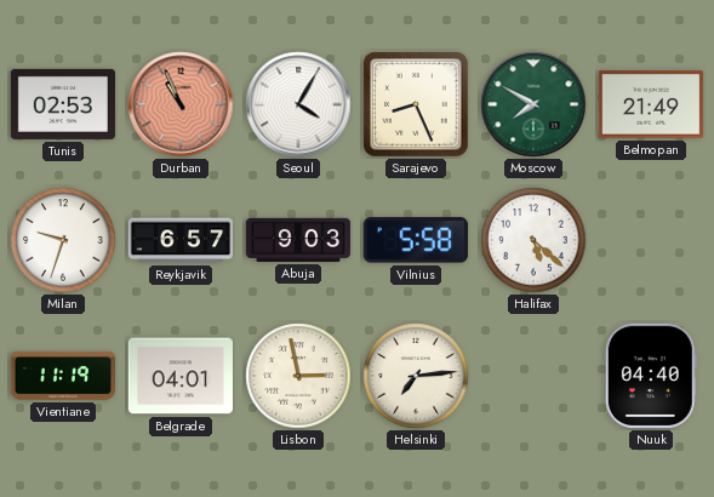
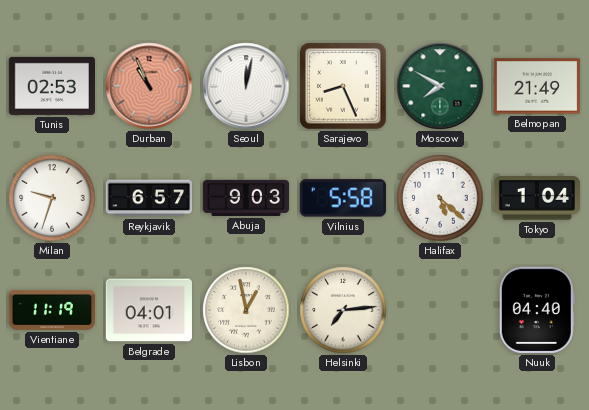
Seoul: 4:05 -> 12:02 (246, 86)
Tokyo: none -> 1:04 (537, 198)
Lisbon: 2:58 -> 12:58 (246, 310)
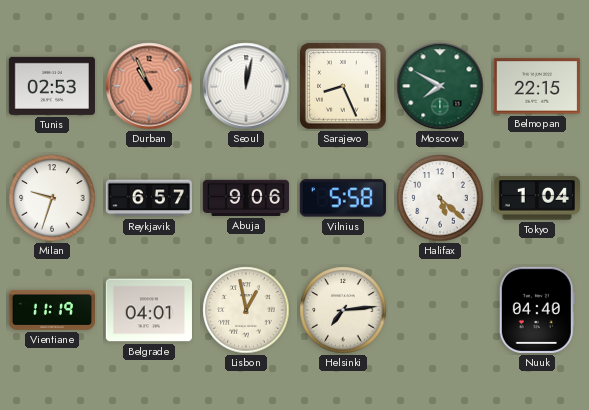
Belmopan: 21:49 -> 22:15 (537, 86)
Abuja: 9:03 -> 9:06 (245, 198)
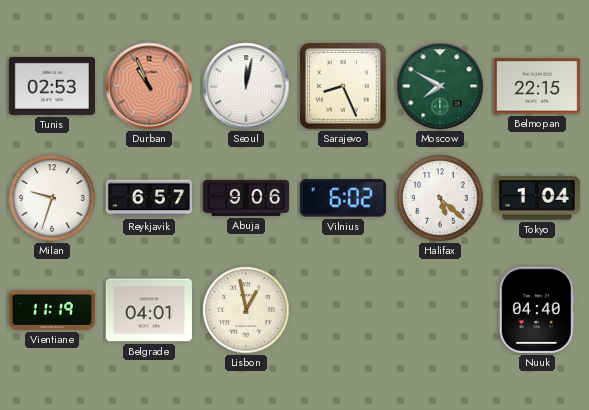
Vilnius: 5:58 -> 6:02 (343, 198)
Helsinki: 7:14 -> none (343, 310)
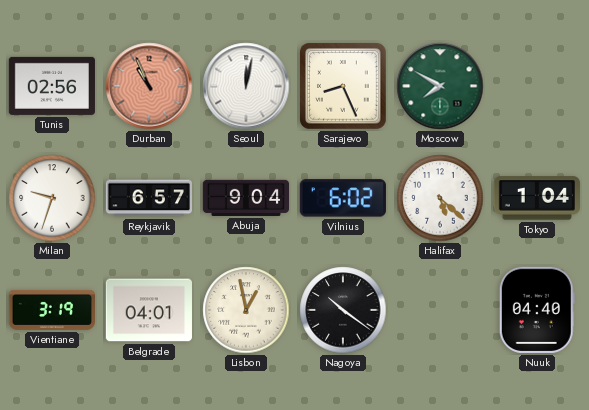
Tunis: 02:53 -> 02:56 (52, 86)
Belmopan: 22:15 -> none (537, 86)
Abuja: 9:06 -> 9:04 (245, 198)
Vientiane: 11:19 -> 3:19 (51, 310)
Nagoya: none -> 10:21 (343, 310)
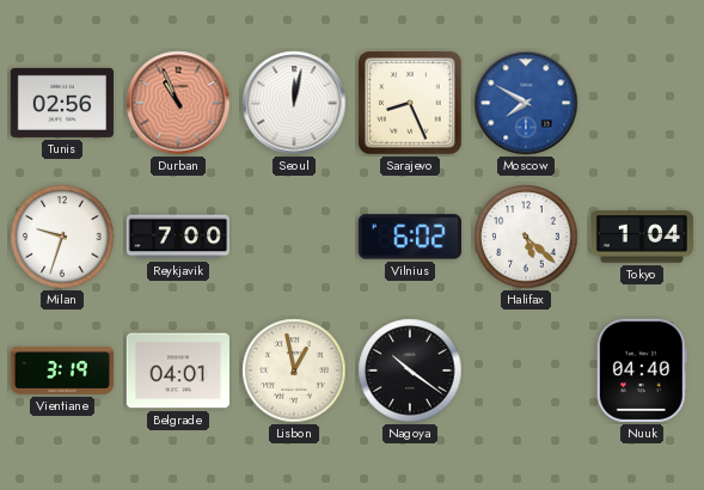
Moscow dial: green -> blue (526, 103)
Reykjavik: 6:57 -> 7:00 (177, 237)
Abuja: 9:04 -> none (245, 198)
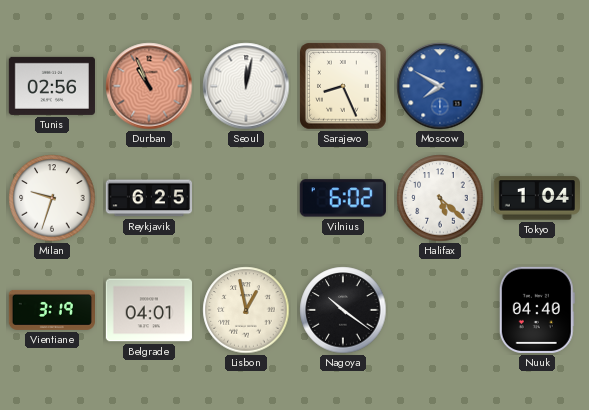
Reykjavik: 7:00 -> 6:25 (148, 198)
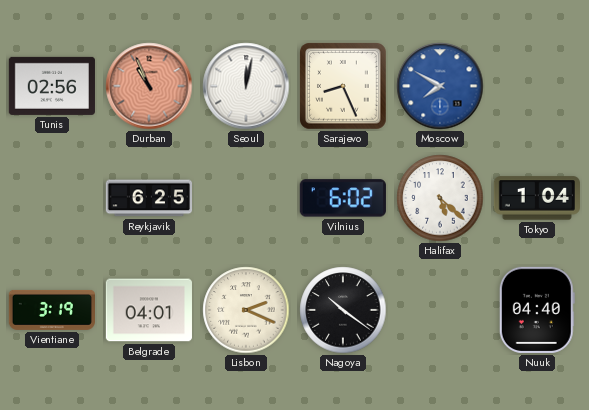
Milan: 9:33 -> none (52, 198)
Lisbon: 12:58 -> 2:19 (246, 310)
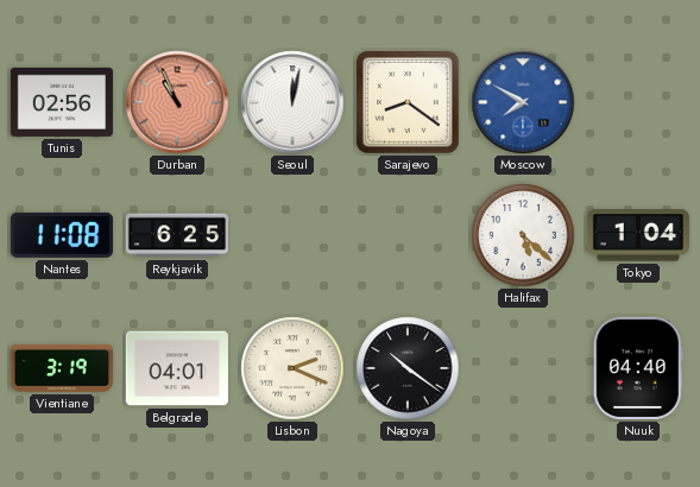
Sarajevo: 8:26 -> 8:21 (409, 103)
Nantes: none -> 11:08 (62, 235)
Vilnius: 6:02 -> none (343, 198)
